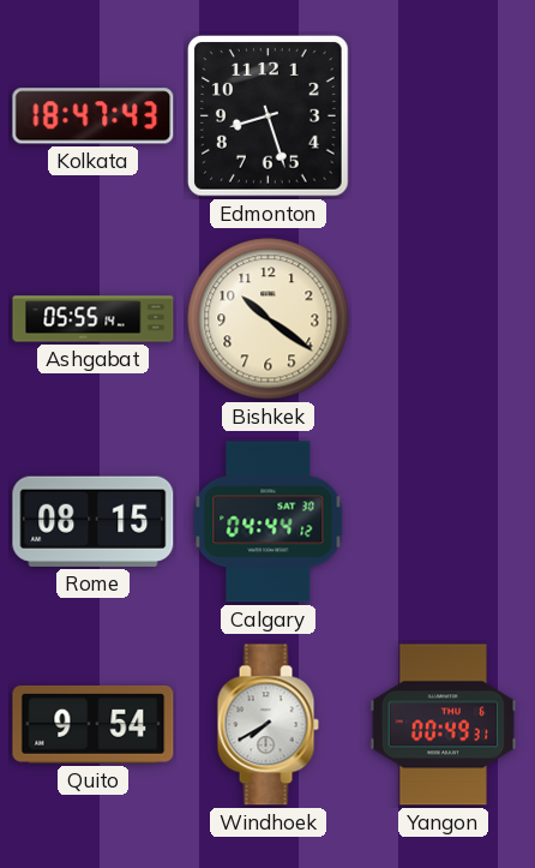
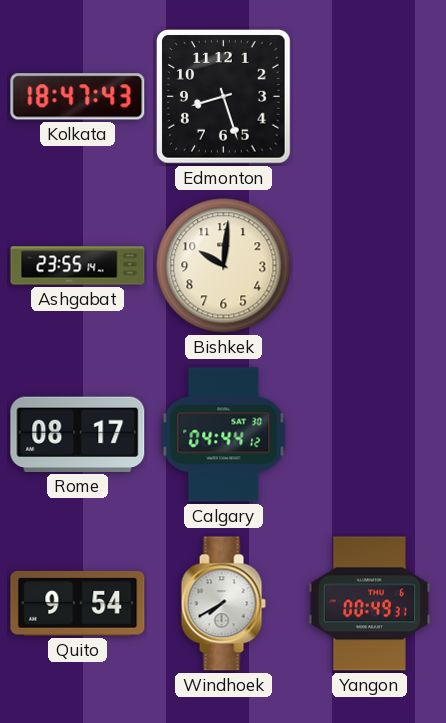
Ashgabat: 05:55 -> 23:55 (78, 266)
Bishkek: 10:21 -> 10:01 (224, 266)
Rome: 08:15 -> 08:17 (78, 434)
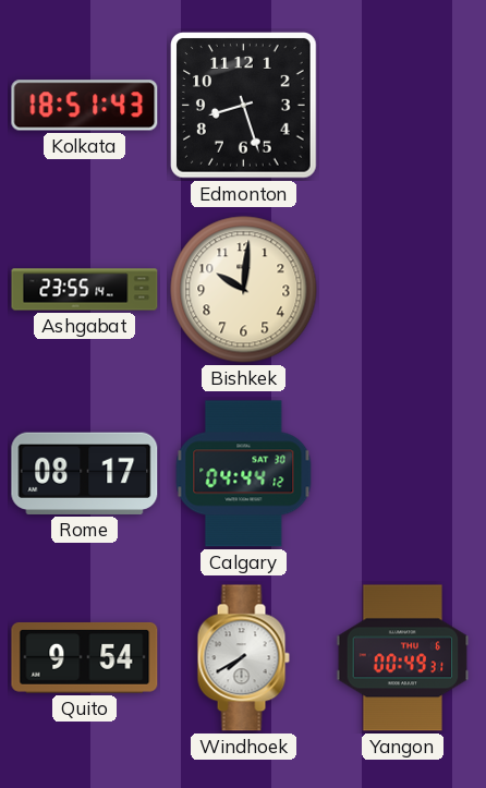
Kolkata: 18:47 -> 18:51 (85, 106)
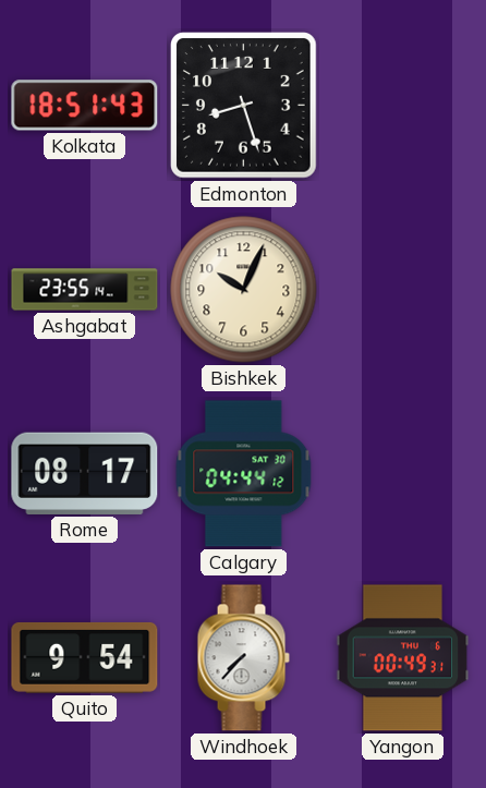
Bishkek: 10:01 -> 10:04 (244, 290)
Windhoek: 7:40 -> 7:37 (243, 658)
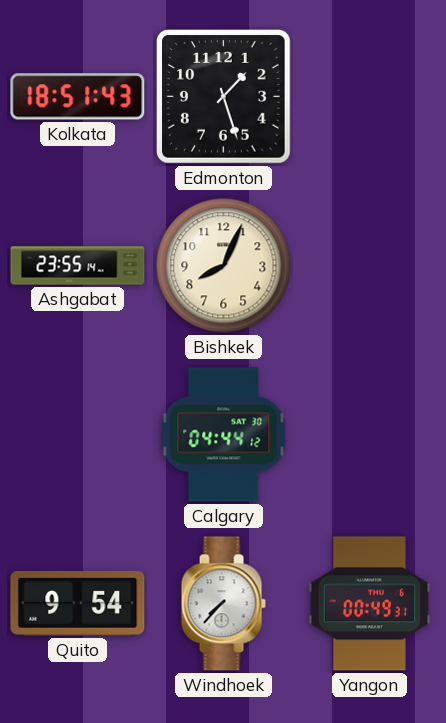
Edmonton: 8:27 -> 1:27 (224, 97)
Bishkek: 10:04 -> 8:04 (224, 266)
Rome: 08:17 -> none (85, 473)
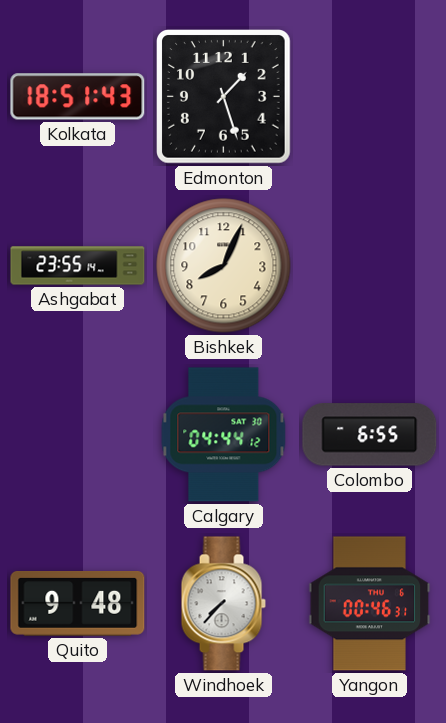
Colombo: none -> 6:55 (370, 435)
Quito: 9:54 -> 9:48 (78, 603)
Yangon: 00:49 -> 00:46 (370, 604)
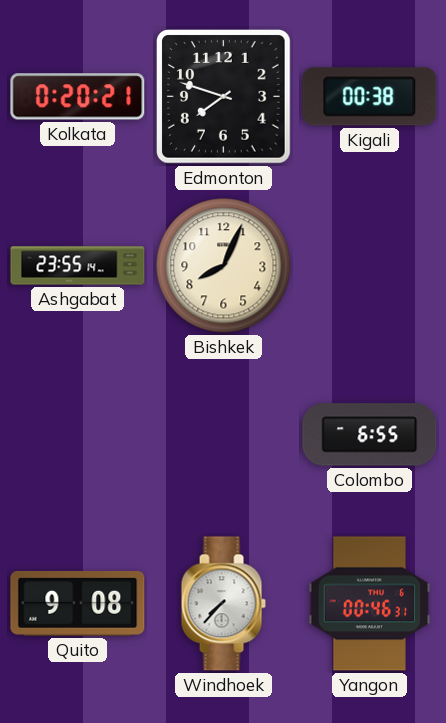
Kolkata: 18:51 -> 0:20 (78, 97)
Edmonton: 1:27 -> 7:48 (224, 97)
Kigali: none -> 00:38 (370, 97)
Calgary: 04:44 -> none (224, 435)
Quito: 9:48 -> 9:08 (78, 603)
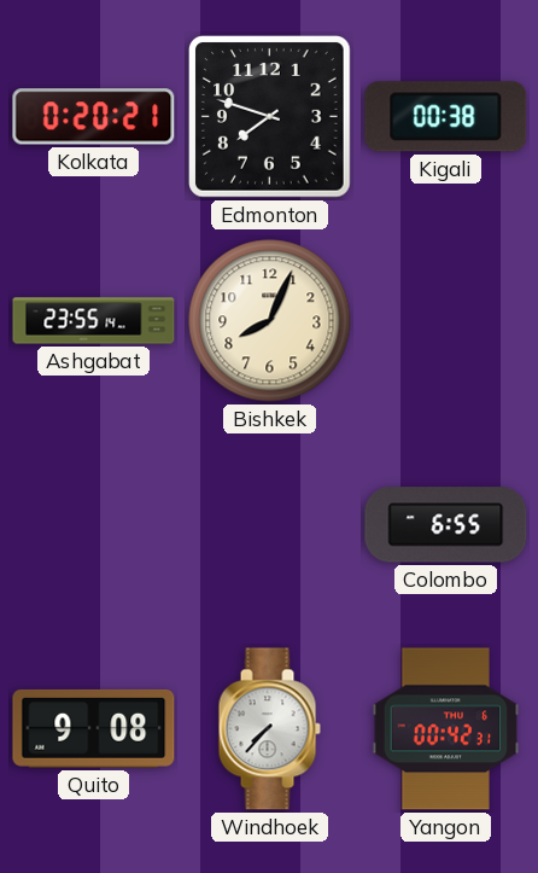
Yangon: 00:46 -> 00:42 (446, 729)
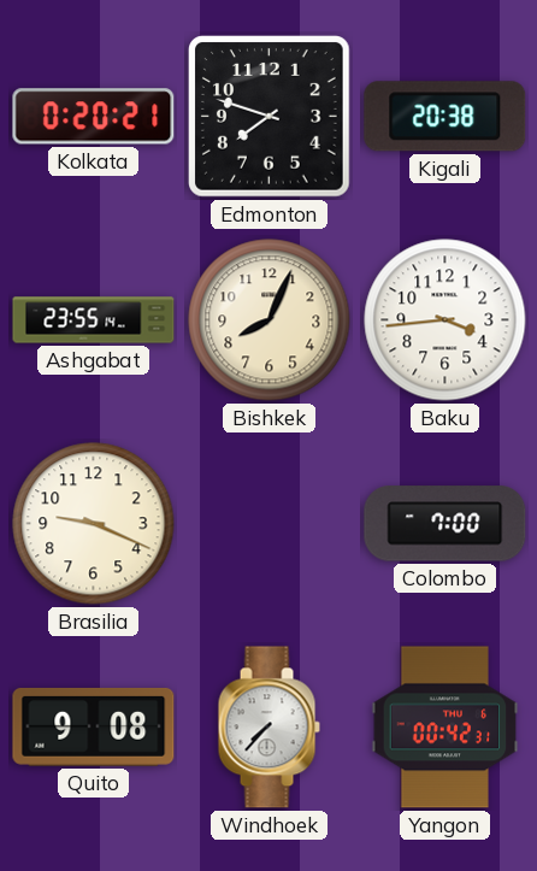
Kigali: 00:38 -> 20:38 (445, 117)
Baku: none -> 3:44 (445, 320)
Brasilia: none -> 9:19 (94, 524)
Colombo: 6:55 -> 7:00 (445, 524)
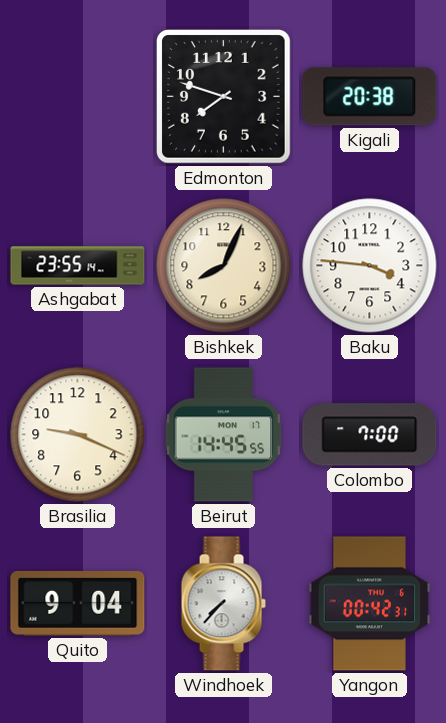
Kolkata: 0:20 -> none (94, 117)
Baku: 3:44 -> 3:46 (370, 266)
Beirut: none -> 14:45 (224, 435)
Quito: 9:08 -> 9:04 (78, 603)
